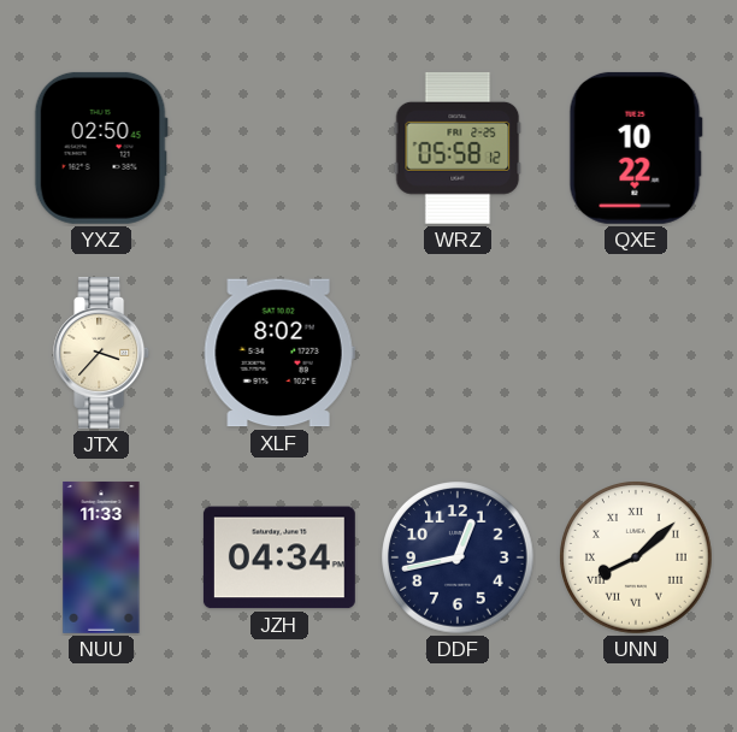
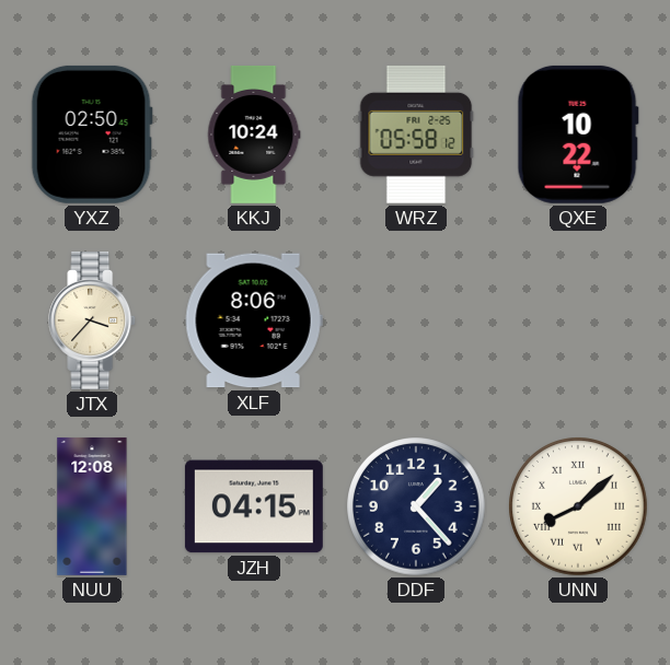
KKJ: none -> 10:24 (254, 135)
XLF: 8:02 -> 8:06 (254, 320)
NUU: 11:33 -> 12:08 (92, 506)
JZH: 04:34 -> 04:15 (254, 506)
DDF: 12:43 -> 1:23 (416, 506)
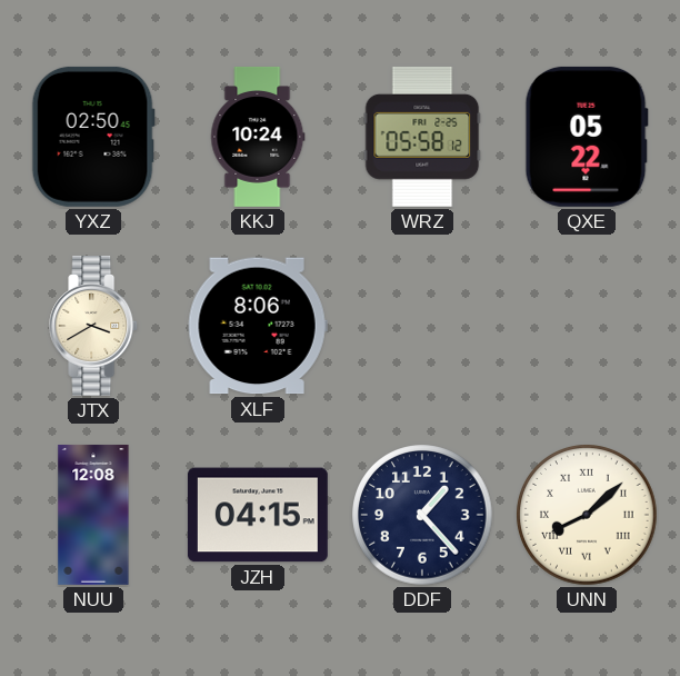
QXE: 10:22 -> 05:22 (587, 137)
JTX: 3:37 -> 3:40 (94, 326)
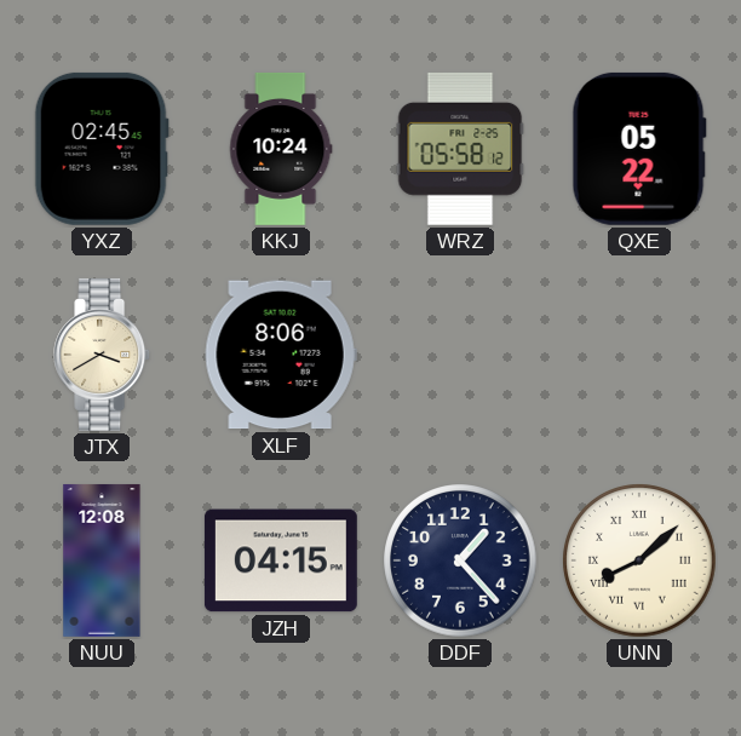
YXZ: 02:50 -> 02:45 (102, 149)
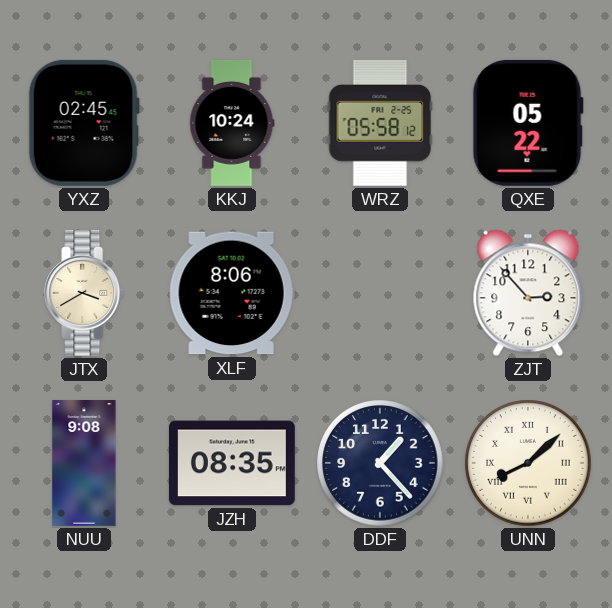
ZJT: none -> 2:53 (528, 293)
NUU: 12:08 -> 9:08 (84, 463)
JZH: 04:15 -> 08:35 (232, 463)
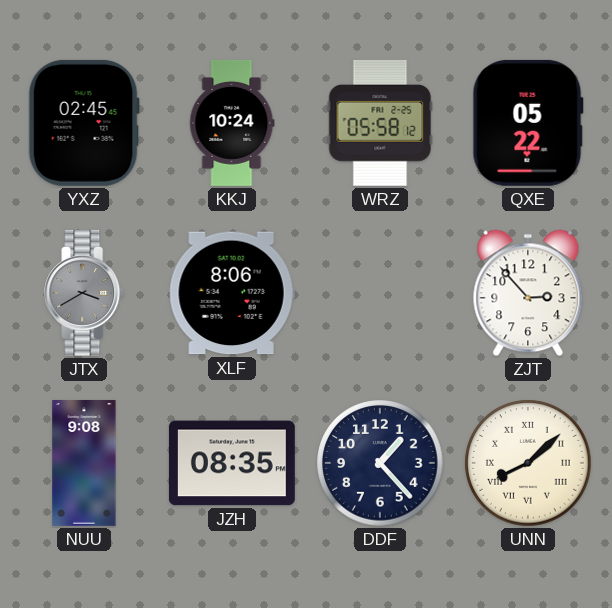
JTX dial: cream -> grey (85, 293)
